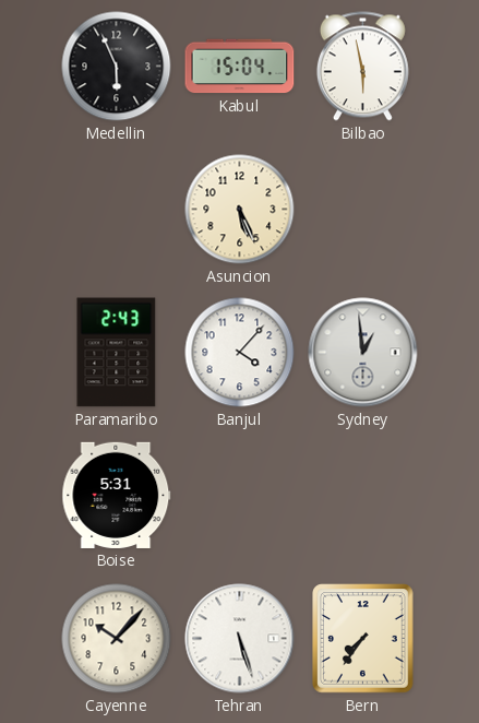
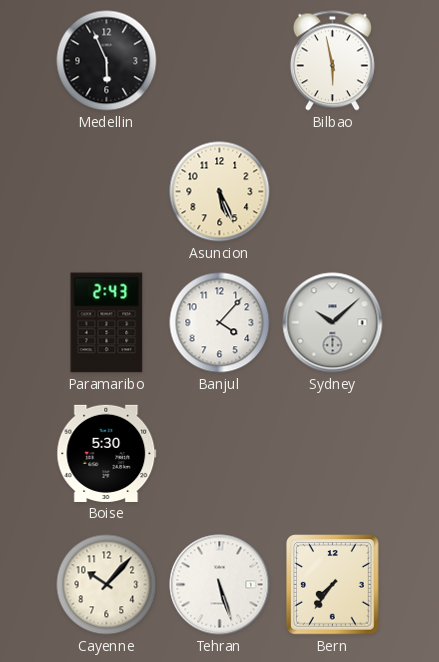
Kabul: 15:04 -> none (240, 67)
Sydney: 12:59 -> 10:08 (333, 323)
Boise: 5:31 -> 5:30 (107, 453)
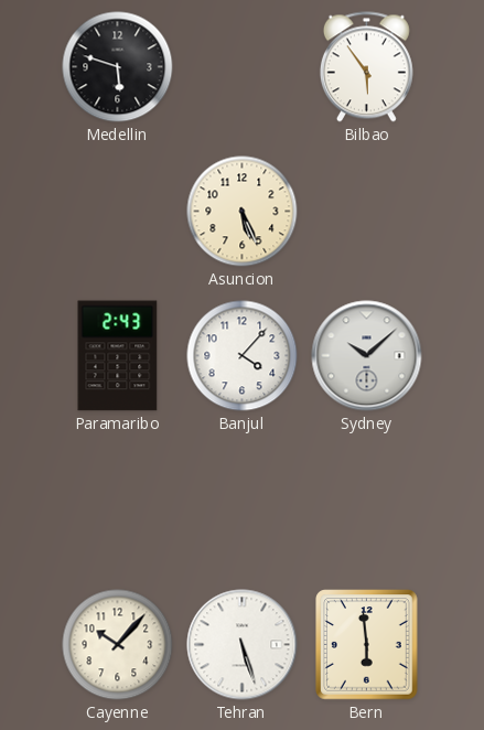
Medellin: 5:56 -> 5:48 (118, 67)
Bilbao: 5:58 -> 5:54 (366, 67)
Boise: 5:30 -> none (107, 453)
Bern: 7:36 -> 5:59 (367, 645)
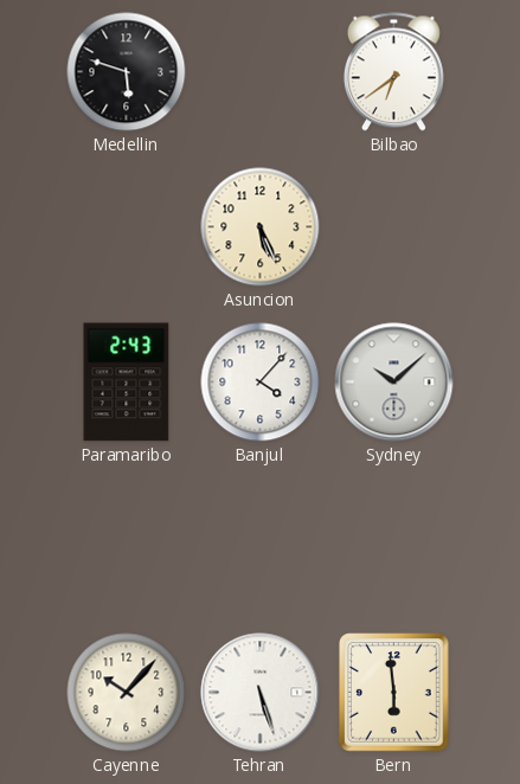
Bilbao: 5:54 -> 6:39 (393, 72)
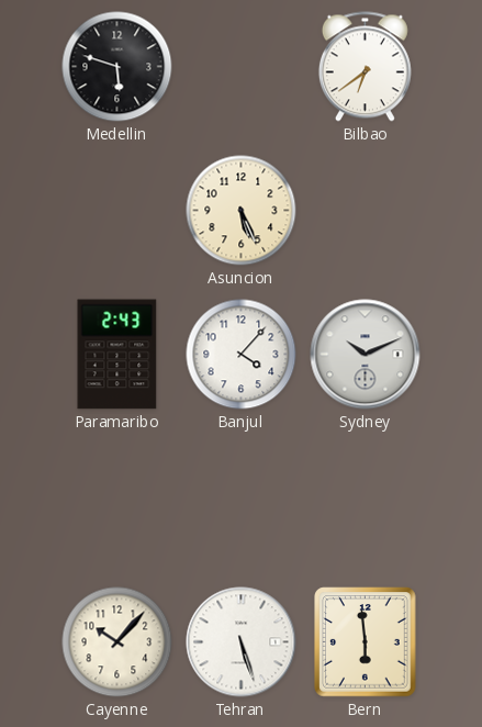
Sydney: 10:08 -> 10:11 (366, 355)
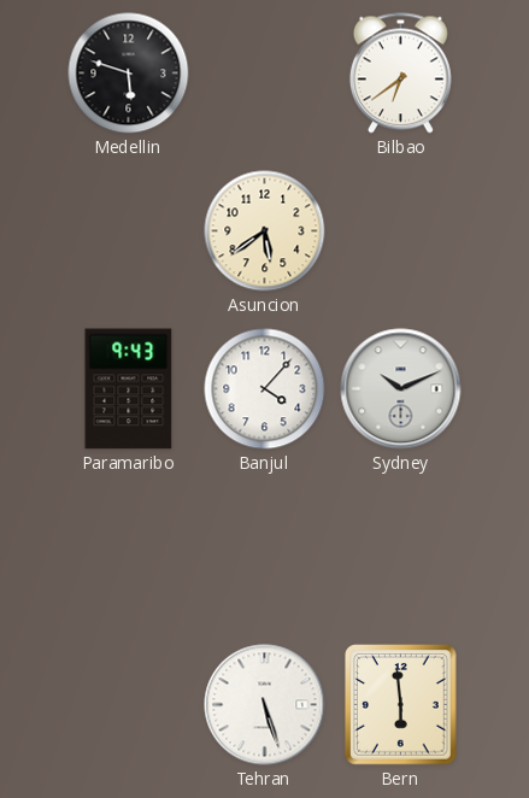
Asuncion: 5:26 -> 5:39 (265, 231)
Paramaribo: 2:43 -> 9:43 (129, 389)
Cayenne: 10:07 -> none (117, 642)
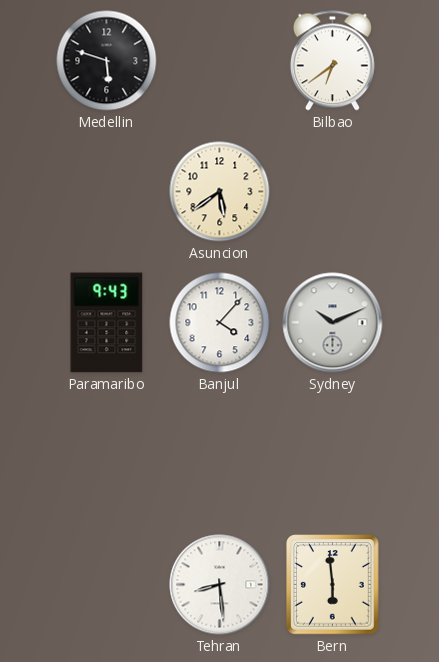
Tehran: 5:27 -> 8:29 (220, 585)
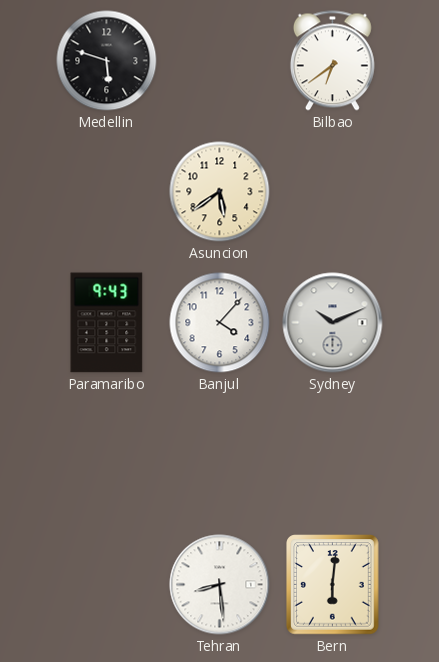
Bern: 5:59 -> 6:01 (333, 585)
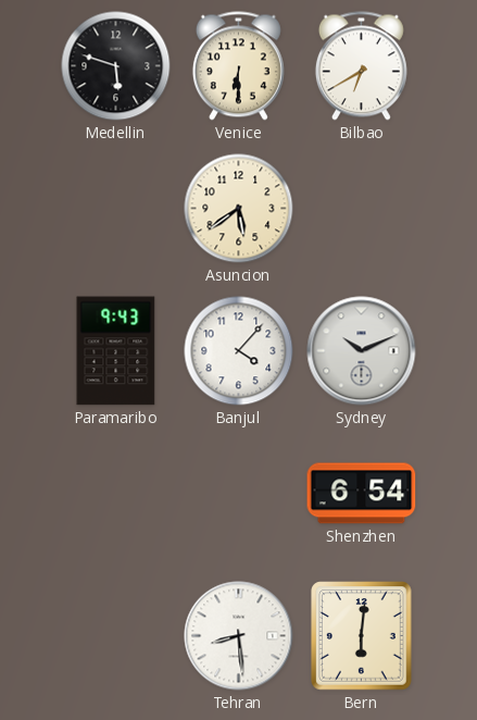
Venice: none -> 6:30 (238, 66)
Bilbao: 6:39 -> 6:40 (361, 66)
Shenzhen: none -> 6:54 (362, 494)
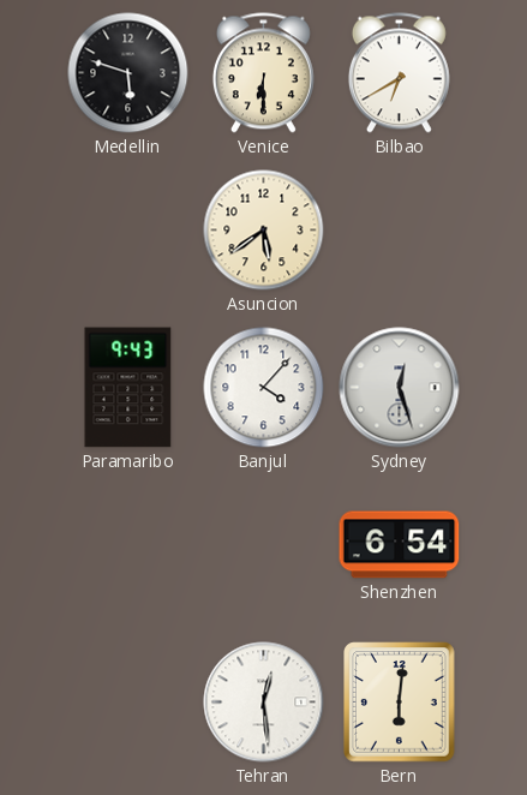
Sydney: 10:11 -> 12:27 (400, 388)
Tehran: 8:29 -> 12:29 (264, 703)
